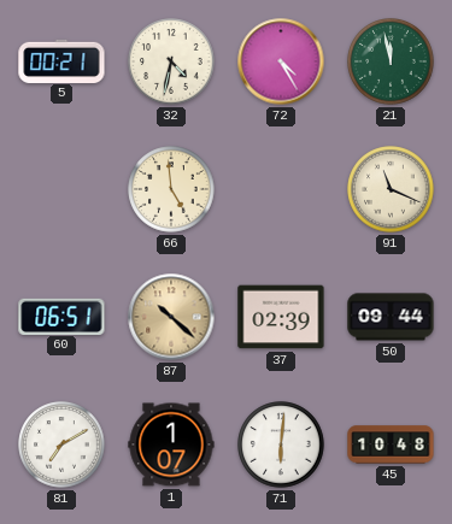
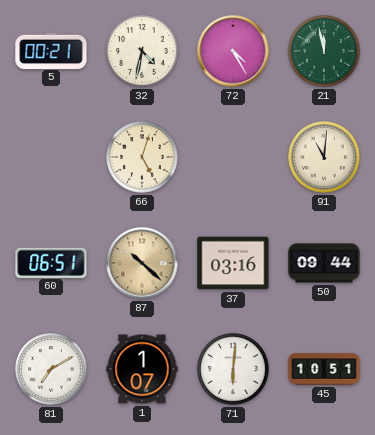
66: 4:59 -> 5:03 (142, 157)
91: 11:19 -> 11:01 (324, 157)
37: 02:39 -> 03:16 (233, 263)
45: 10:48 -> 10:51 (324, 369)
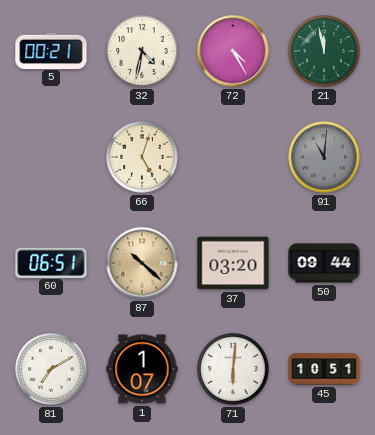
91 dial: cream -> grey (324, 157)
37: 03:16 -> 03:20 (233, 263)
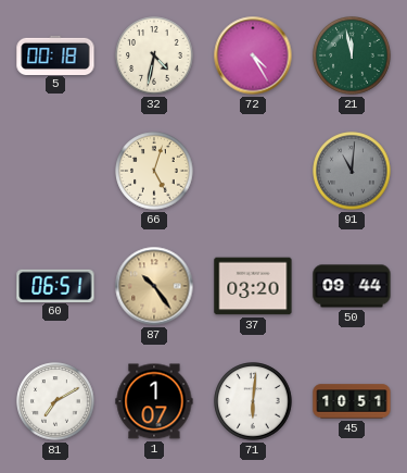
5: 00:21 -> 00:18 (55, 54)
87: 10:22 -> 10:24 (154, 286)
